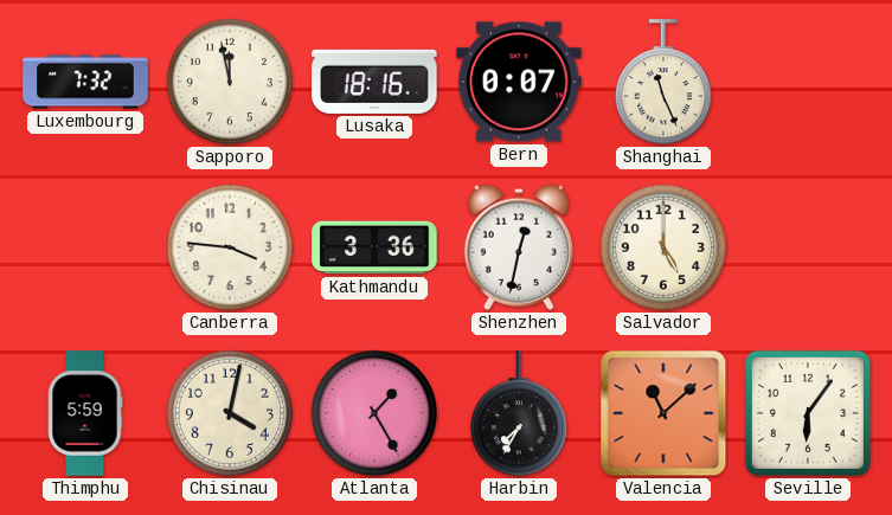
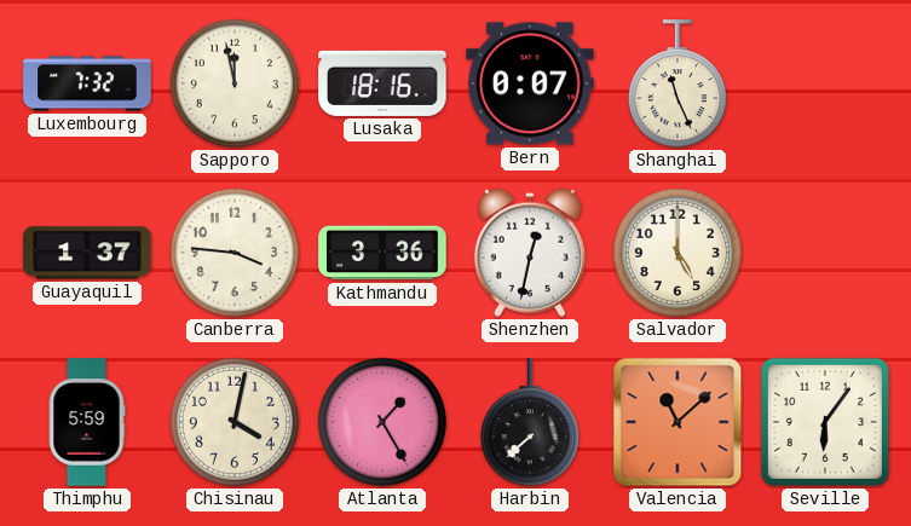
Guayaquil: none -> 1:37 (87, 253)
Harbin: 7:35 -> 7:38 (530, 423)
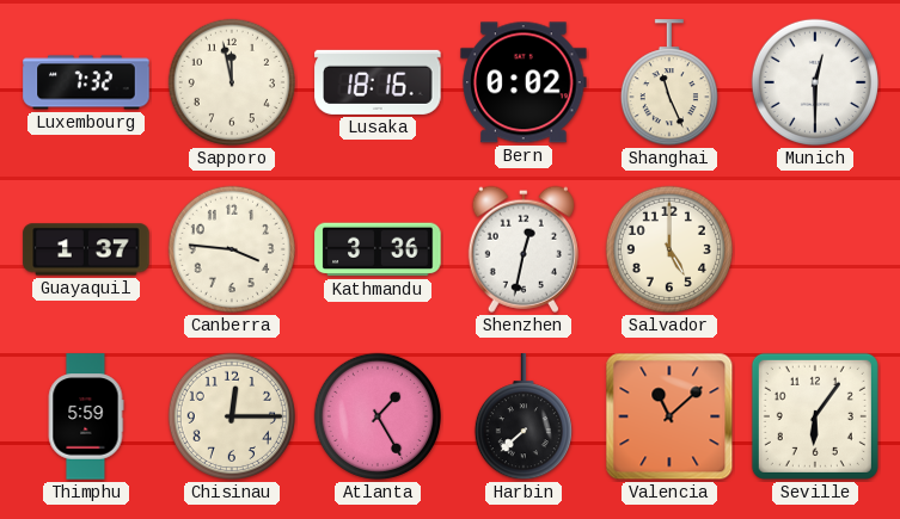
Bern: 0:07 -> 0:02 (524, 82)
Munich: none -> 12:30 (815, 82)
Chisinau: 4:02 -> 12:15 (232, 416)
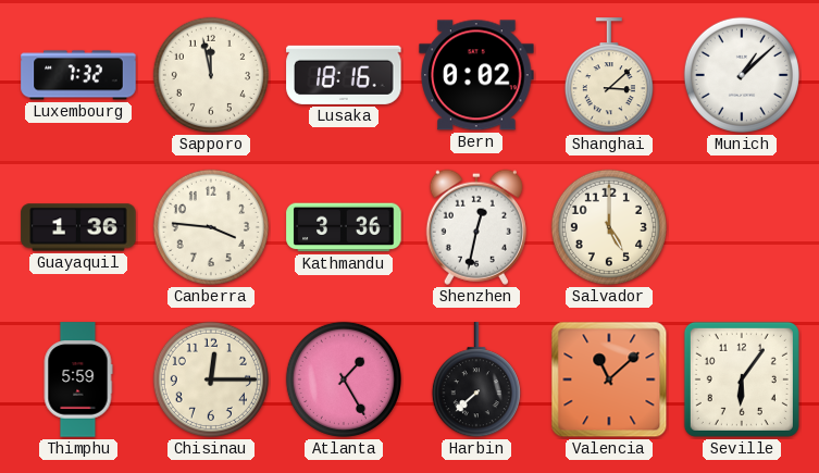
Shanghai: 11:26 -> 3:08 (609, 76)
Munich: 12:30 -> 1:08 (742, 75)
Guayaquil: 1:37 -> 1:36 (78, 227)
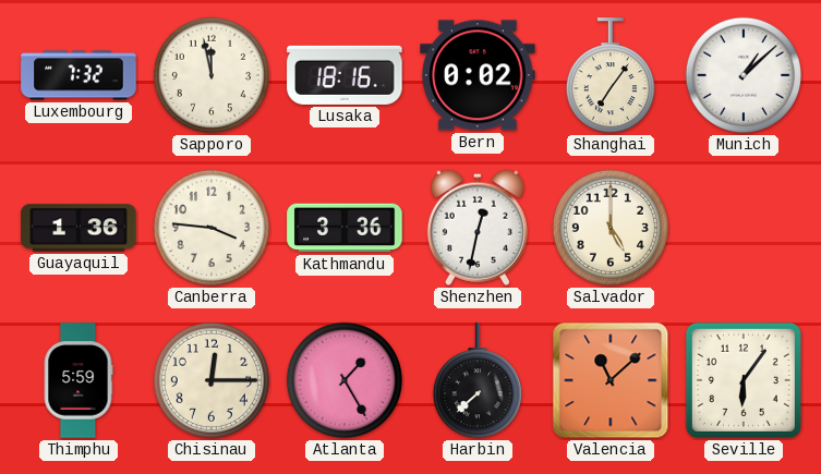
Shanghai: 3:08 -> 7:06 (611, 76)
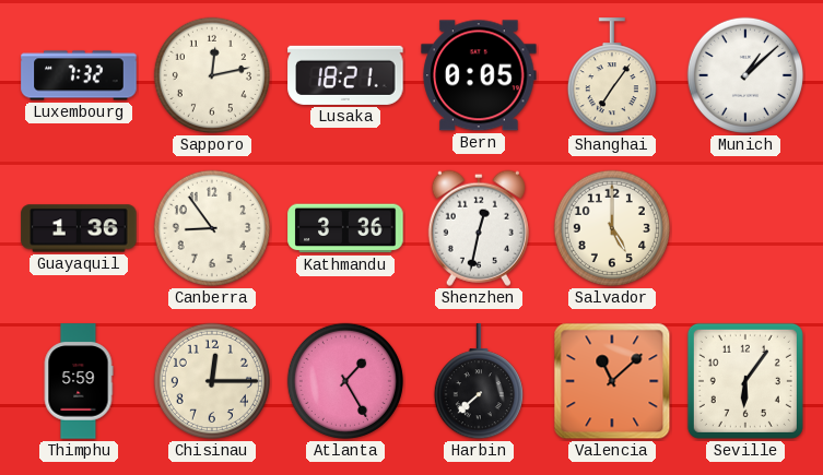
Sapporo: 11:58 -> 12:13 (212, 75)
Lusaka: 18:16 -> 18:21 (345, 75)
Bern: 0:02 -> 0:05 (479, 75)
Canberra: 3:46 -> 8:54 (212, 228)
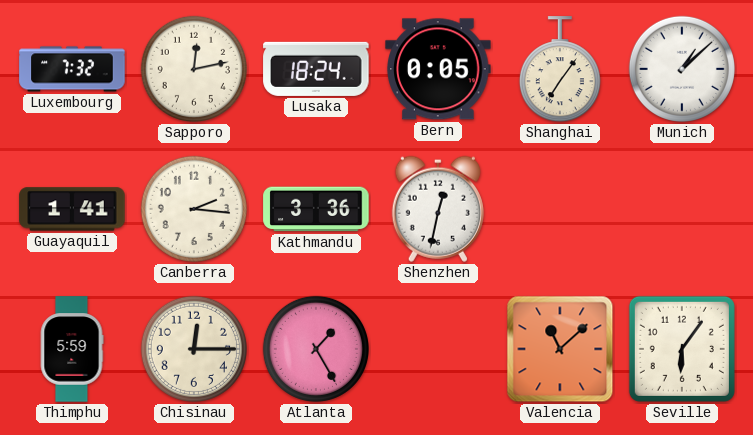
Lusaka: 18:21 -> 18:24 (316, 69)
Guayaquil: 1:36 -> 1:41 (72, 209)
Canberra: 8:54 -> 2:16 (194, 209)
Salvador: 5:00 -> none (612, 228)
Harbin: 7:38 -> none (479, 382)
